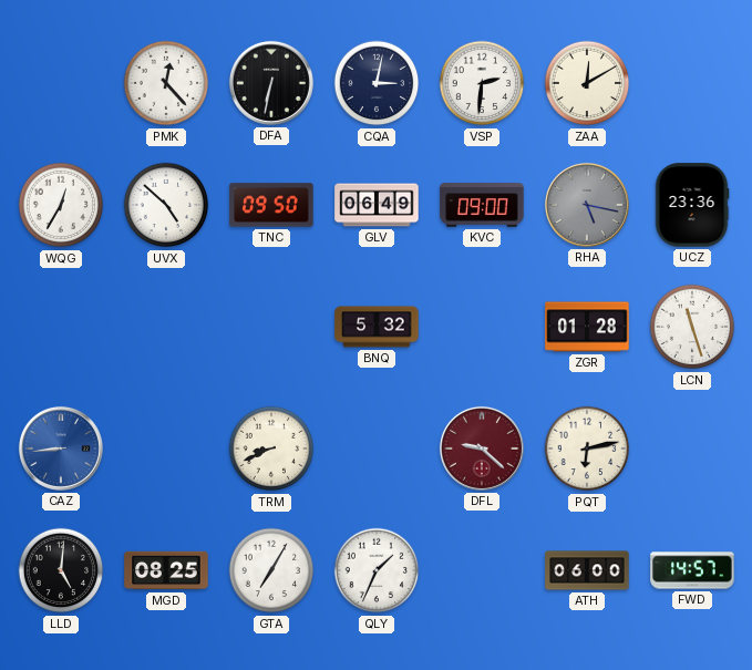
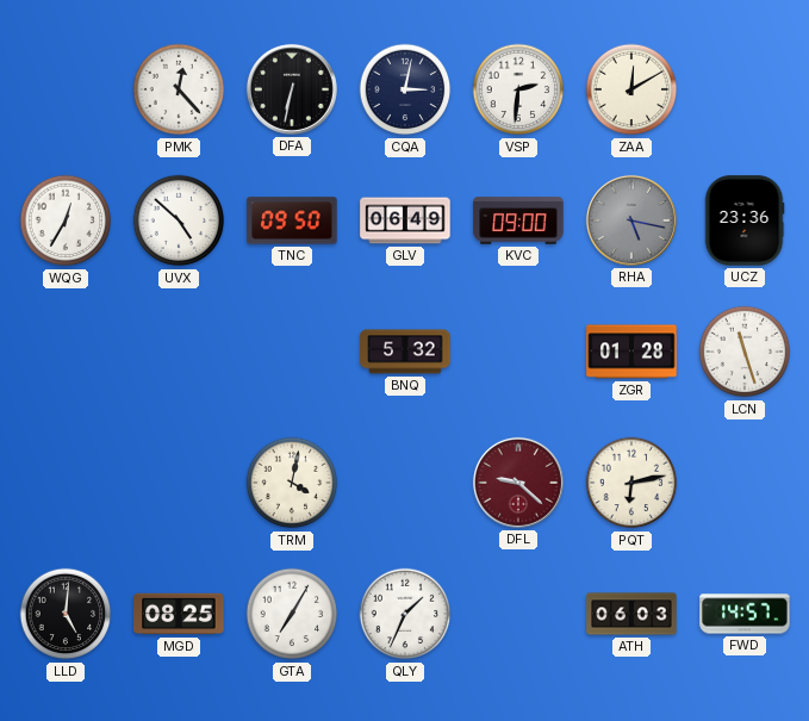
CAZ: 8:44 -> none (61, 449)
TRM: 8:41 -> 4:02 (292, 483)
ATH: 06:00 -> 06:03 (631, 614)
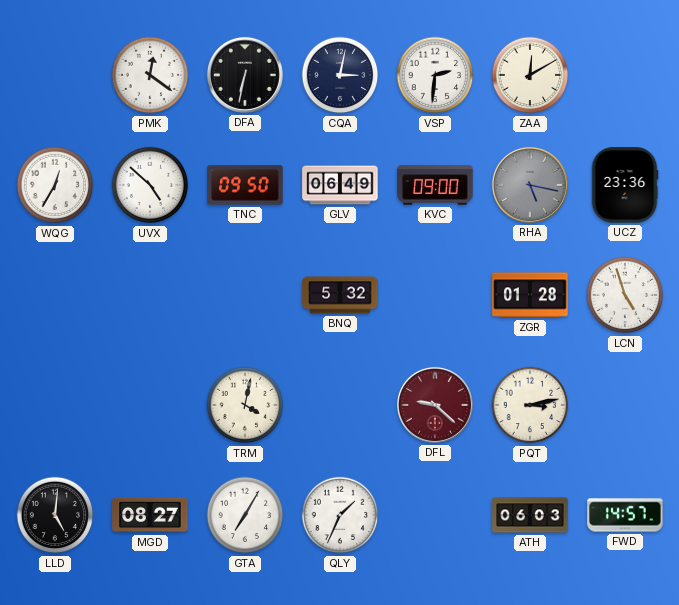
PMK: 12:23 -> 12:21 (150, 75)
LCN: 11:27 -> 4:57 (625, 295)
PQT: 6:13 -> 3:13 (530, 405)
MGD: 08:25 -> 08:27 (150, 515)
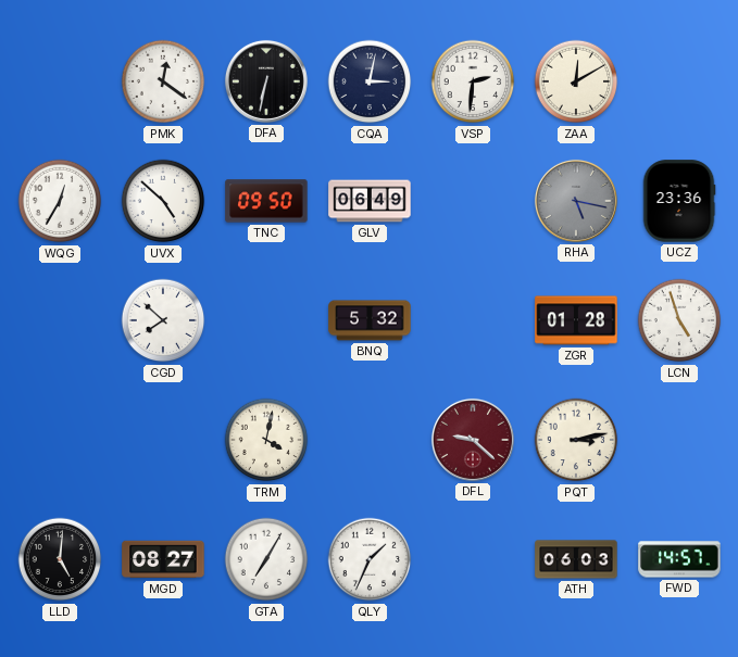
KVC: 09:00 -> none (435, 185)
CGD: none -> 7:52 (163, 320)
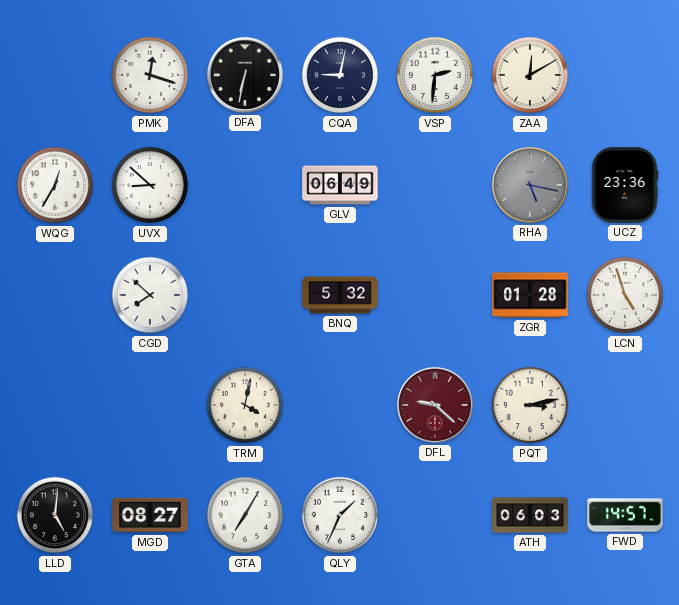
PMK: 12:21 -> 12:18 (150, 75)
CQA: 3:02 -> 9:02 (340, 75)
UVX: 4:52 -> 8:52 (150, 185)
TNC: 09:50 -> none (266, 201)
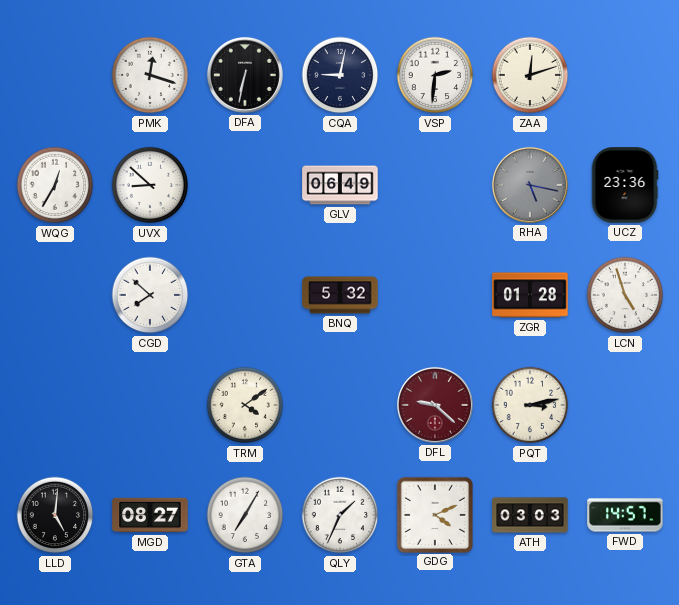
ZAA: 12:10 -> 12:12 (530, 75)
TRM: 4:02 -> 4:09 (245, 405)
GDG: none -> 4:11 (434, 514)
ATH: 06:03 -> 03:03 (530, 515)
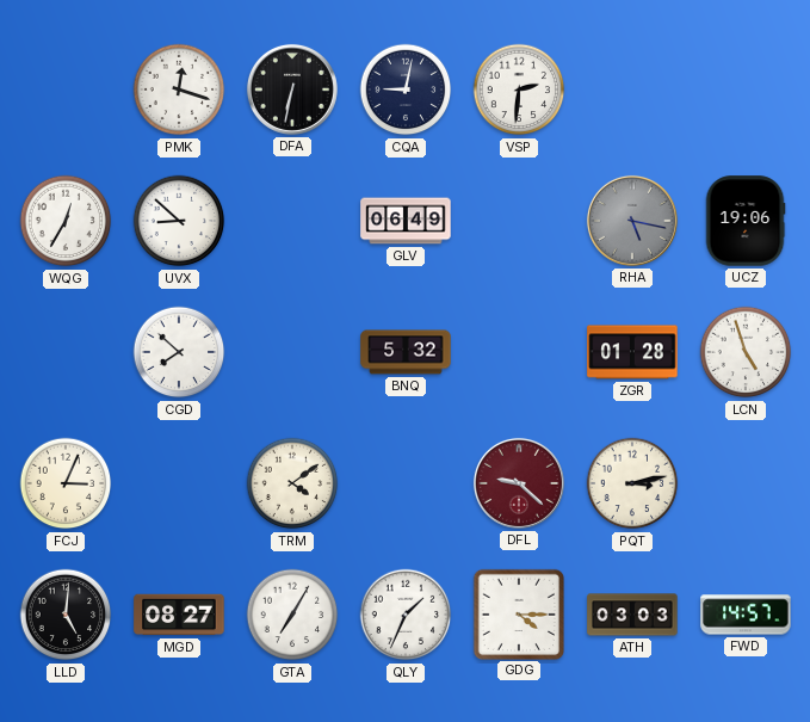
ZAA: 12:12 -> none (530, 75)
UCZ: 23:36 -> 19:06 (746, 221)
FCJ: none -> 3:04 (66, 483)
GDG: 4:11 -> 4:15 (518, 613)
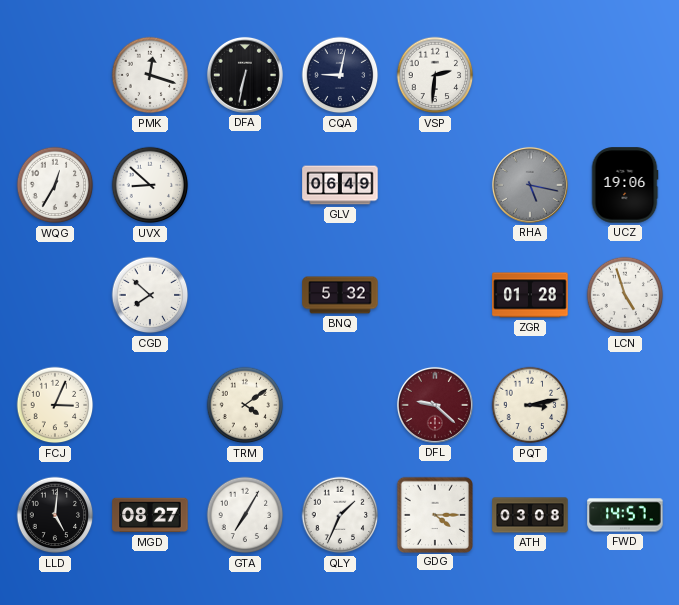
ATH: 03:03 -> 03:08 (530, 515)
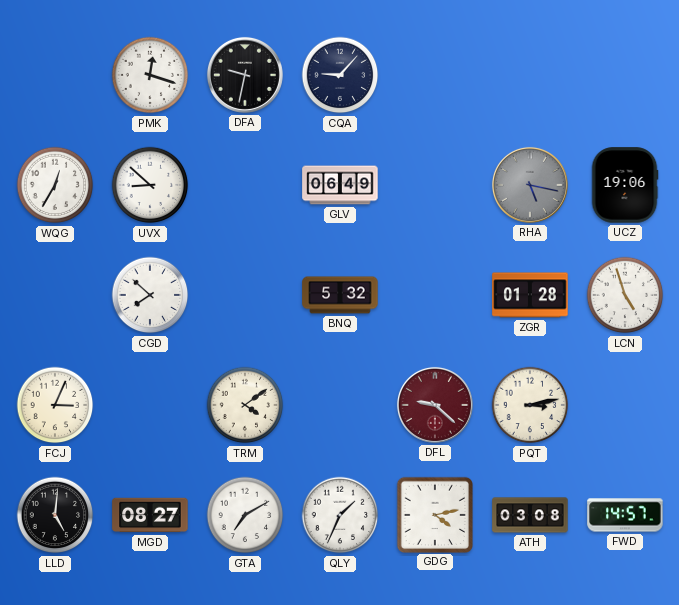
DFA: 6:32 -> 9:32 (245, 75)
CQA: 9:02 -> 9:07 (340, 75)
VSP: 2:31 -> none (435, 75)
GTA: 7:05 -> 7:10 (245, 515)
GDG: 4:15 -> 4:13 (434, 514)
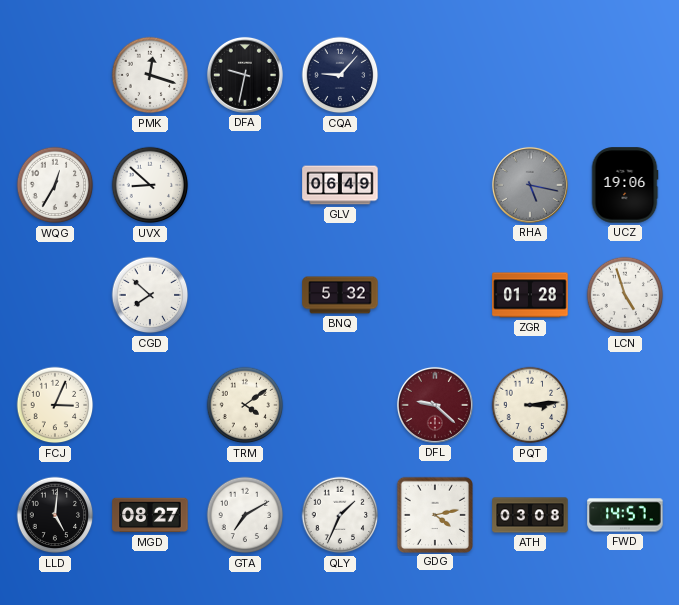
PQT: 3:13 -> 3:14 (530, 405)
